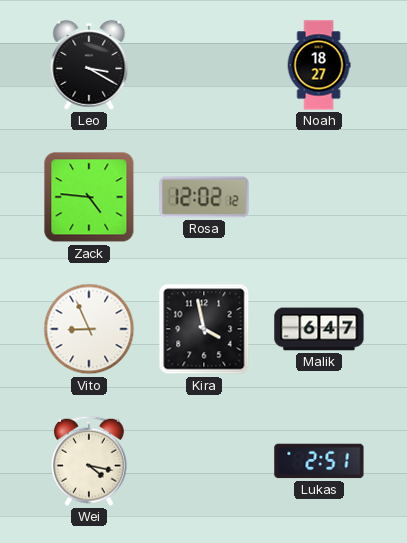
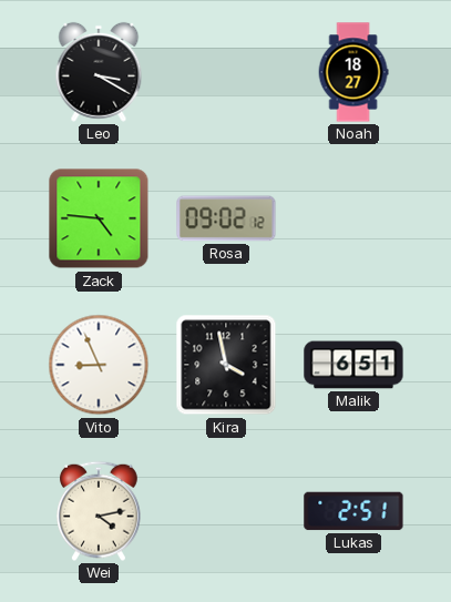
Rosa: 12:02 -> 09:02 (226, 218)
Malik: 6:47 -> 6:51 (353, 365)
Wei: 4:17 -> 4:13 (100, 511)
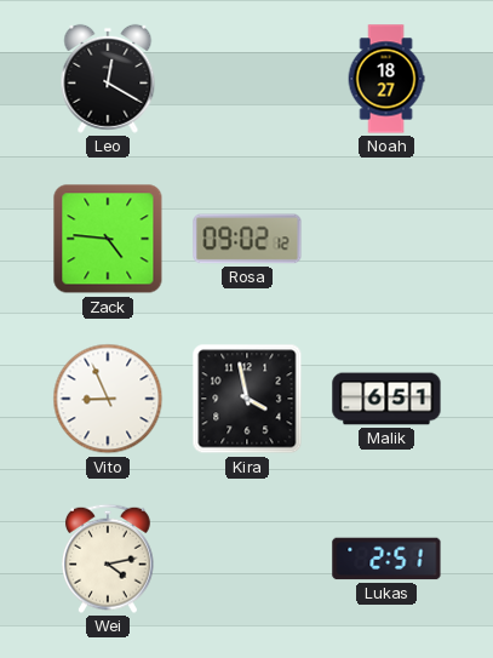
Leo: 3:20 -> 12:20 (108, 79)
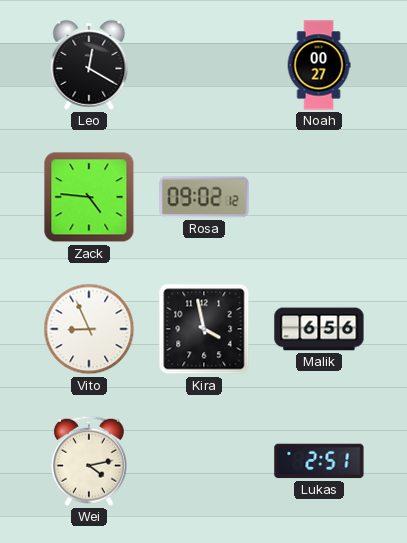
Noah: 18:27 -> 00:27 (319, 65)
Malik: 6:51 -> 6:56 (319, 329)
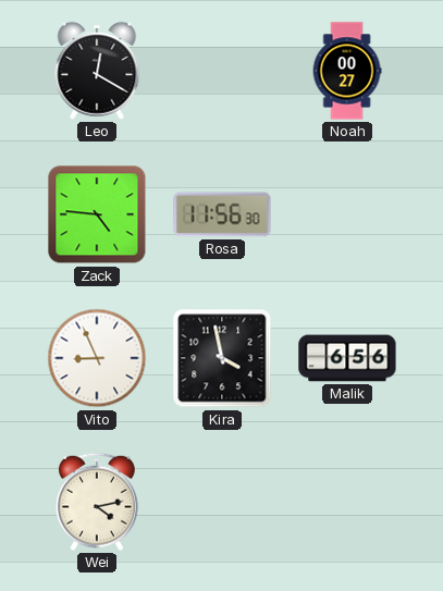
Rosa: 09:02 -> 11:56 (222, 214)
Lukas: 2:51 -> none (319, 461)
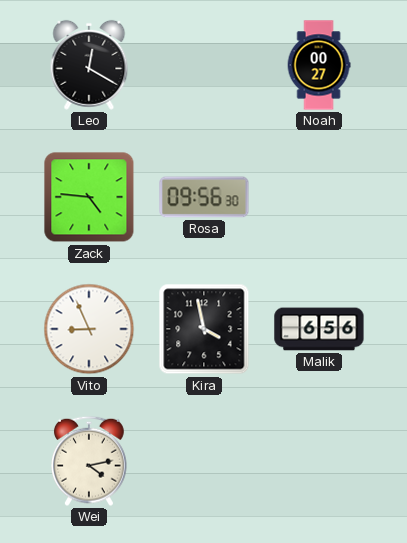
Rosa: 11:56 -> 09:56 (204, 197)
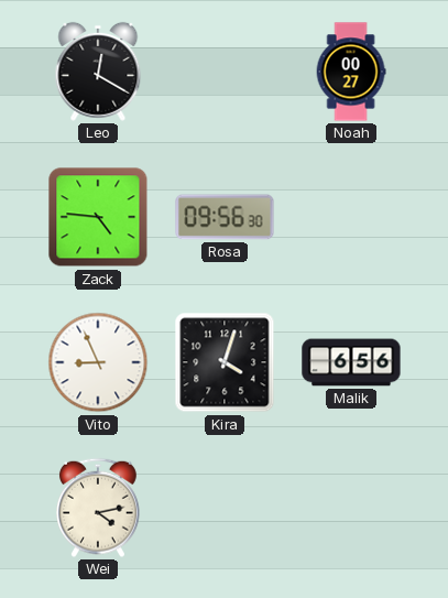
Kira: 3:58 -> 4:03 (225, 362)
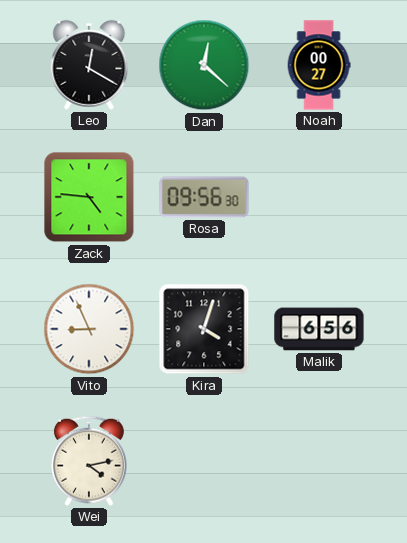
Dan: none -> 12:22 (204, 65)
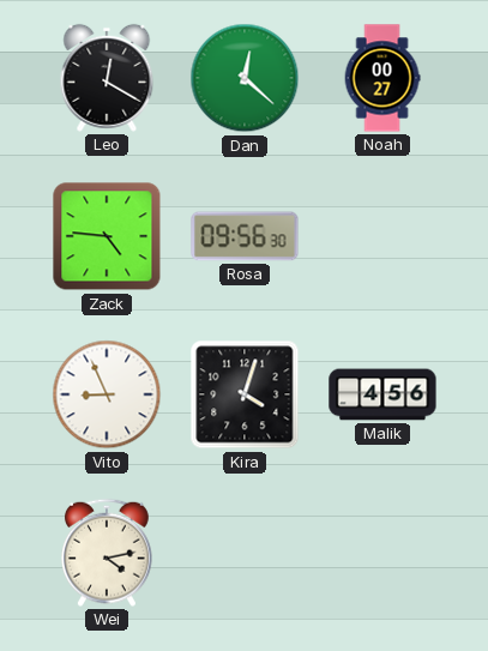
Malik: 6:56 -> 4:56 (382, 394)
